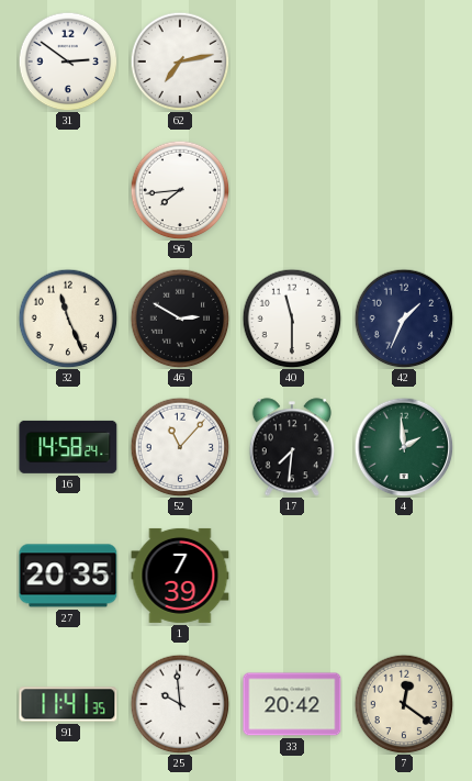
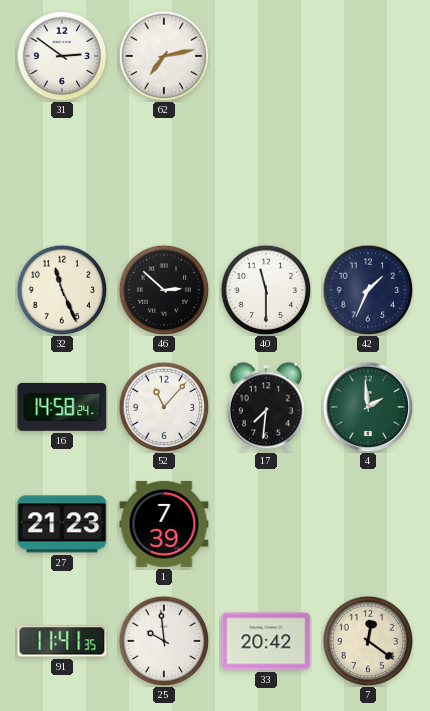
96: 7:44 -> none (180, 190)
46: 2:50 -> 2:52 (164, 290)
27: 20:35 -> 21:23 (62, 524)
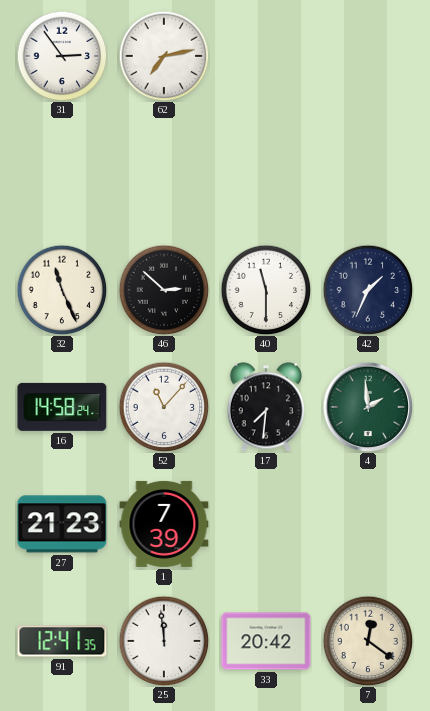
31: 2:51 -> 2:54 (62, 56)
91: 11:41 -> 12:41 (62, 641)
25: 9:59 -> 11:59 (164, 641)
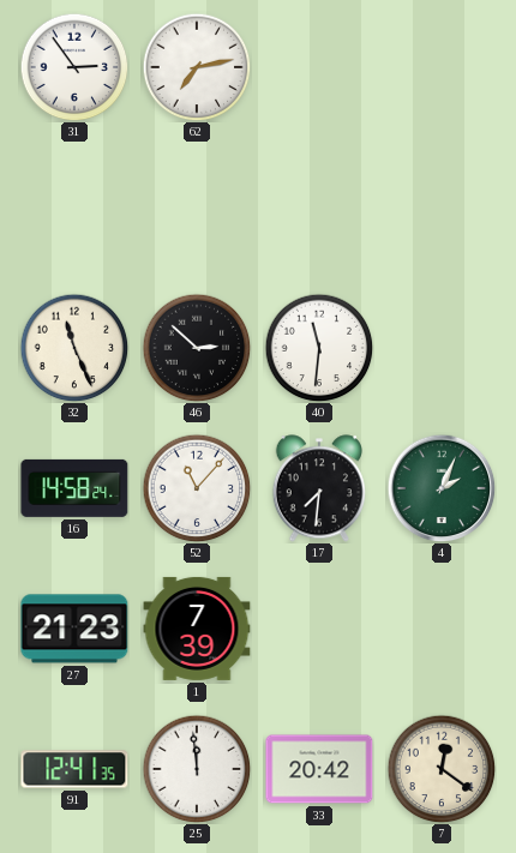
40: 11:30 -> 11:31 (319, 348)
42: 1:34 -> none (368, 290)
4: 1:59 -> 2:04 (442, 488)
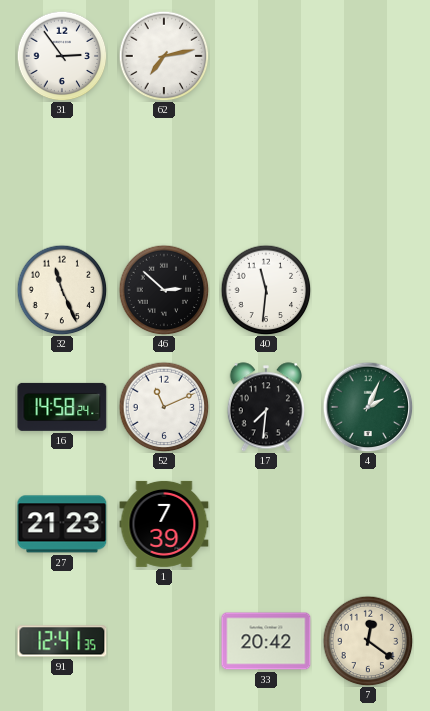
52: 11:07 -> 11:11 (164, 407)
25: 11:59 -> none (197, 769)
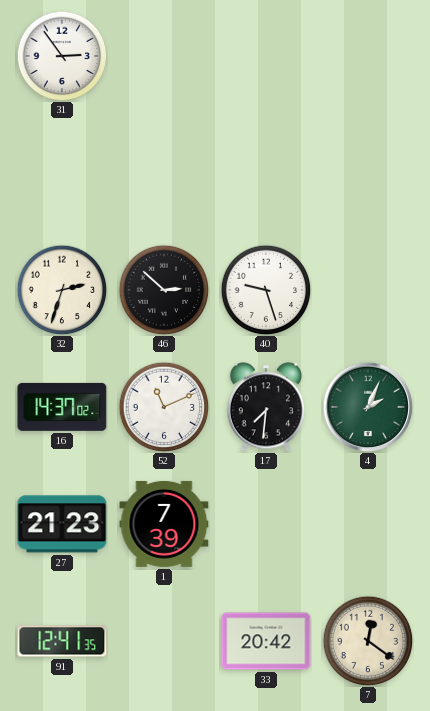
62: 7:13 -> none (164, 56)
32: 11:26 -> 2:33 (62, 290)
40: 11:31 -> 9:27 (266, 290)
16: 14:58 -> 14:37 (62, 407)
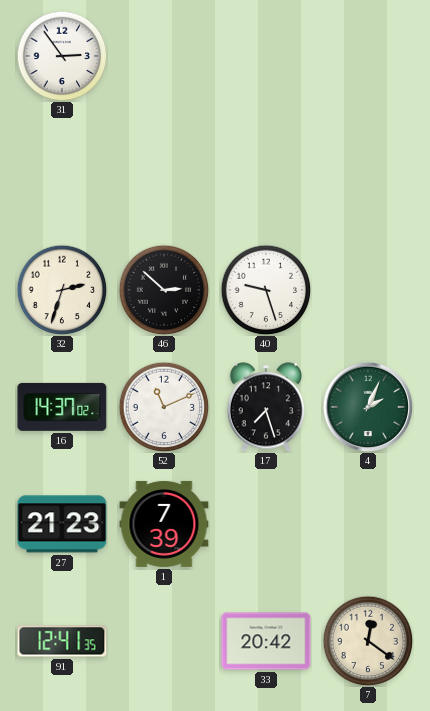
17: 7:31 -> 7:27 (265, 407)
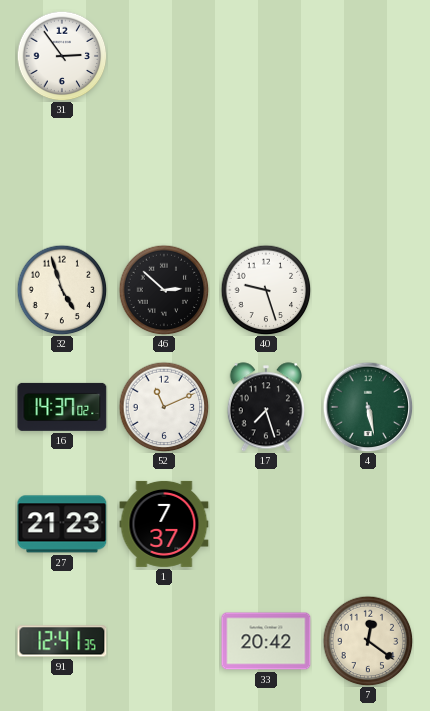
32: 2:33 -> 4:57 (62, 290)
4: 2:04 -> 5:28 (368, 407)
1: 7:39 -> 7:37 (164, 524)
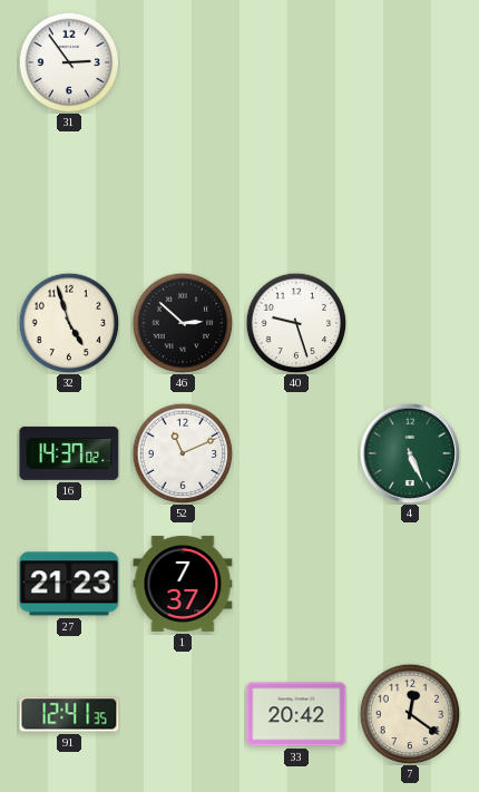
17: 7:27 -> none (265, 407)
4: 5:28 -> 5:26 (410, 453)
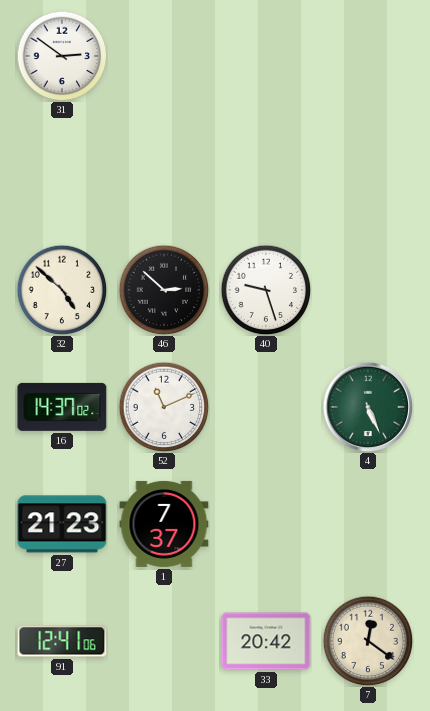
31: 2:54 -> 2:51 (62, 56)
32: 4:57 -> 4:52 (62, 290)
91: 12:41:35 -> 12:41:06 (62, 641)
